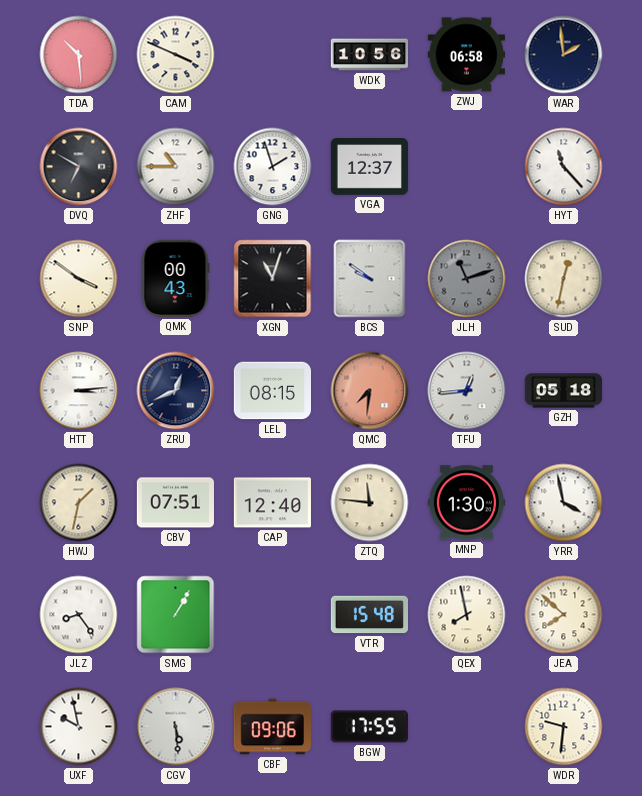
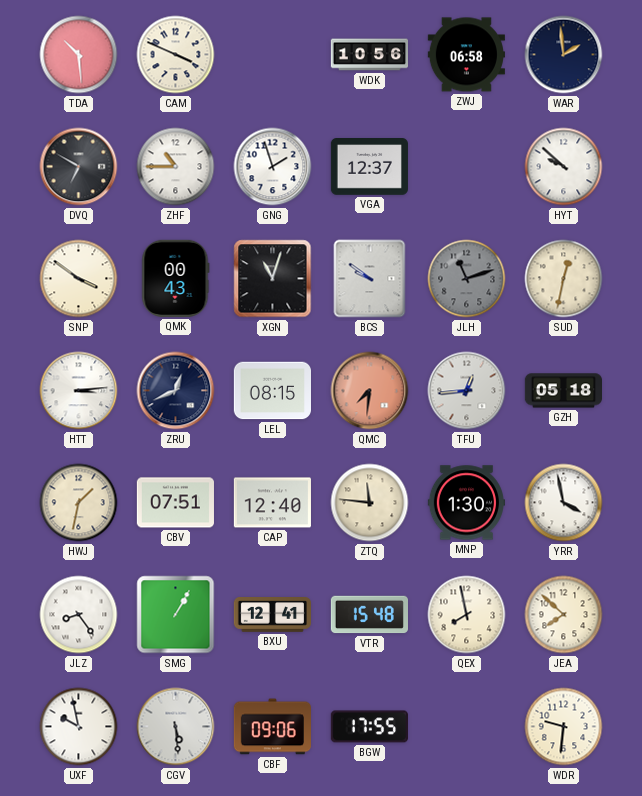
HYT: 11:23 -> 9:52 (564, 167)
BXU: none -> 12:41 (272, 615)
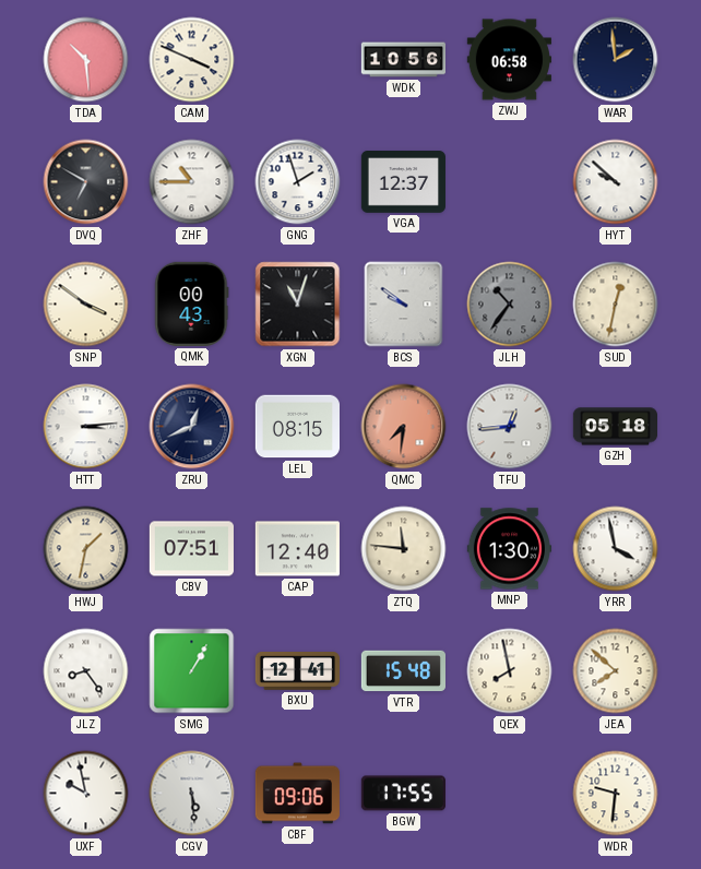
JLH: 11:12 -> 10:36 (510, 305)
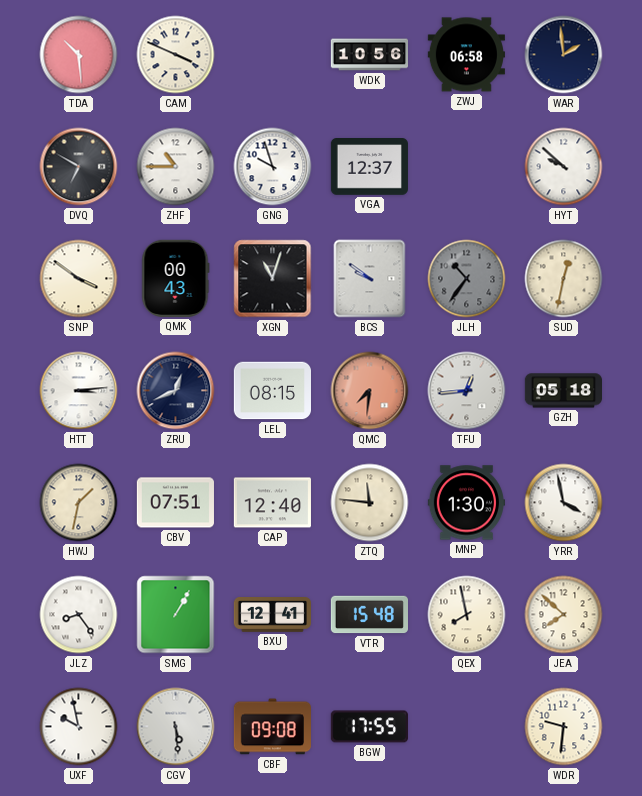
GNG: 1:57 -> 9:57 (273, 167)
CBF: 09:06 -> 09:08 (272, 727)
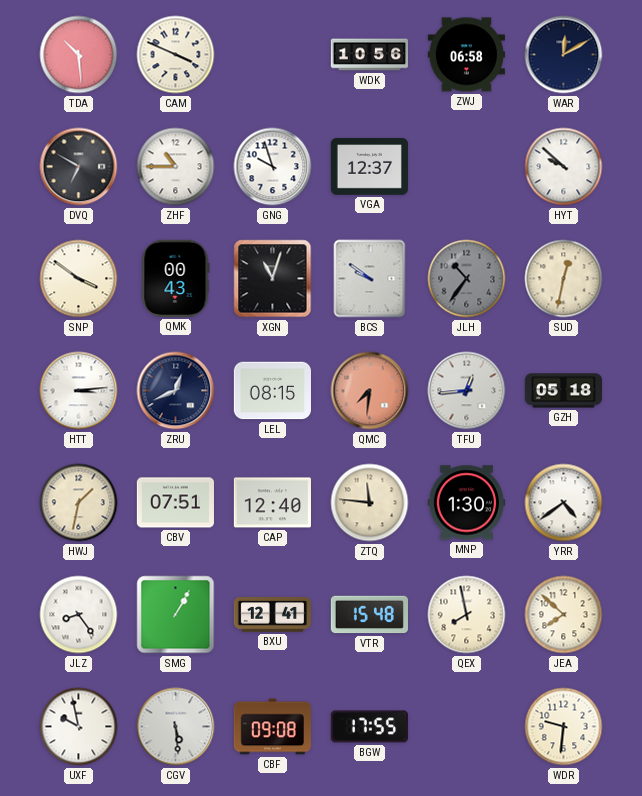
WAR: 1:59 -> 12:10 (564, 55)
YRR: 3:58 -> 4:39 (564, 503)
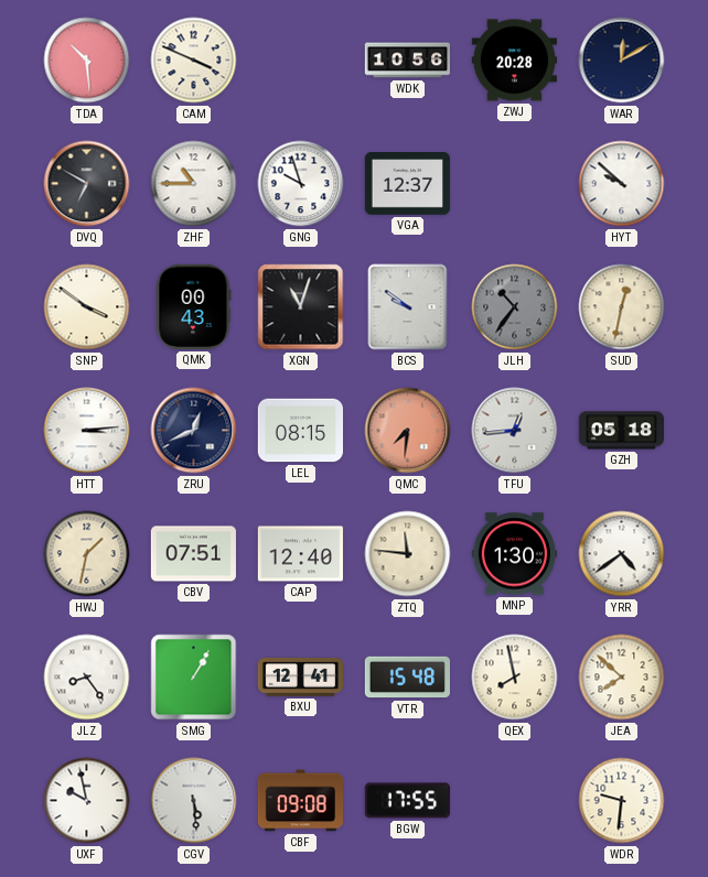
ZWJ: 06:58 -> 20:28 (514, 61)
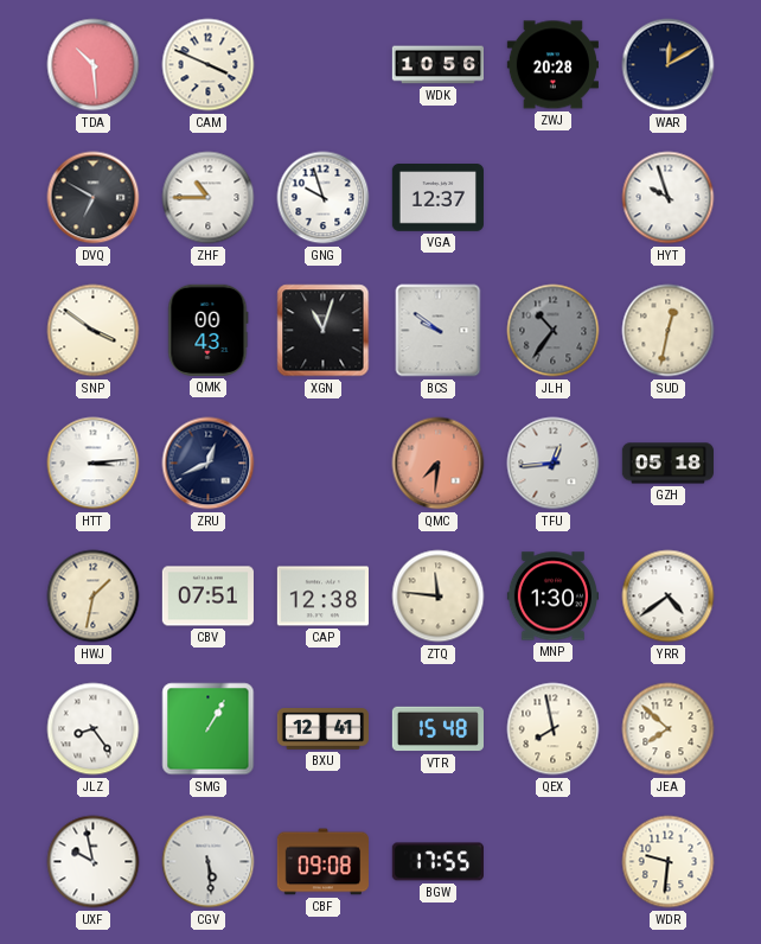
HYT: 9:52 -> 9:57 (669, 198)
LEL: 08:15 -> none (300, 431)
CAP: 12:40 -> 12:38 (322, 597)
